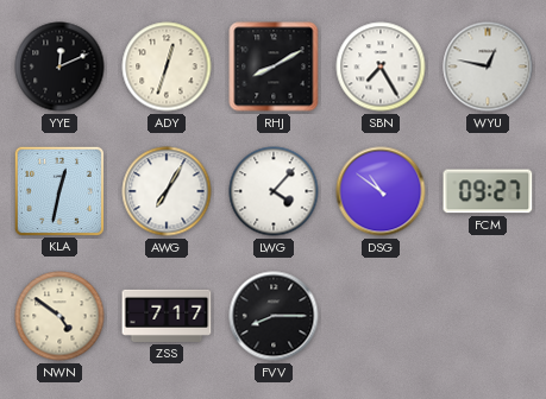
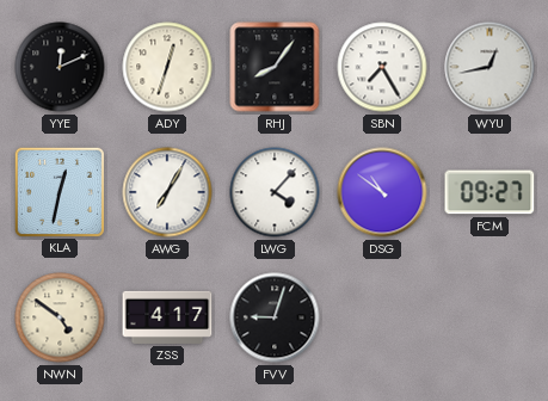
RHJ: 8:10 -> 8:06 (275, 67)
WYU: 12:47 -> 12:43 (489, 67)
ZSS: 7:17 -> 4:17 (167, 317)
FVV: 8:15 -> 9:03 (275, 317)
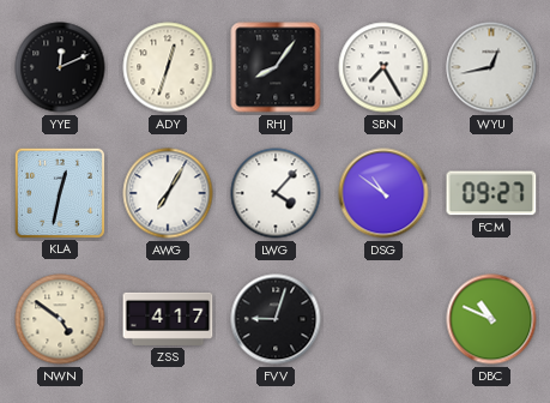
DBC: none -> 10:49 (491, 319)
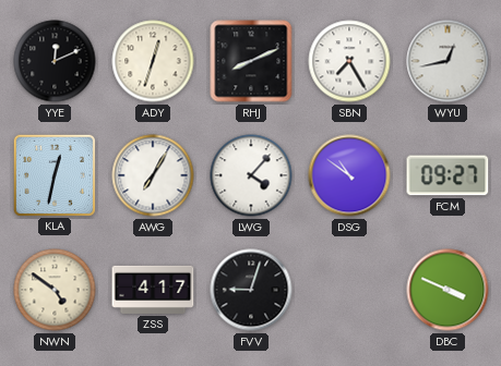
RHJ: 8:06 -> 8:11 (251, 61)
DBC: 10:49 -> 3:49 (448, 290)
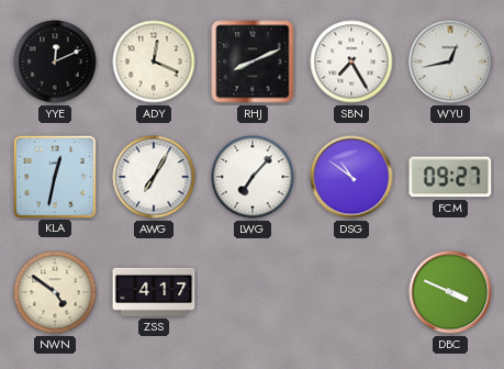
ADY: 12:33 -> 12:19 (154, 62)
LWG: 4:07 -> 7:07 (253, 177)
FVV: 9:03 -> none (251, 290)
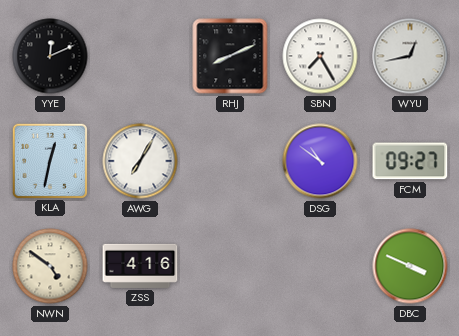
ADY: 12:19 -> none (154, 62)
LWG: 7:07 -> none (253, 177)
ZSS: 4:17 -> 4:16 (140, 266)
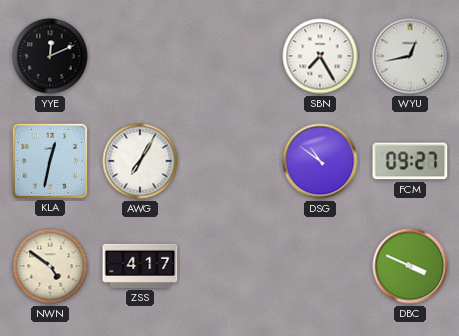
RHJ: 8:11 -> none (230, 56)
ZSS: 4:16 -> 4:17 (140, 266)
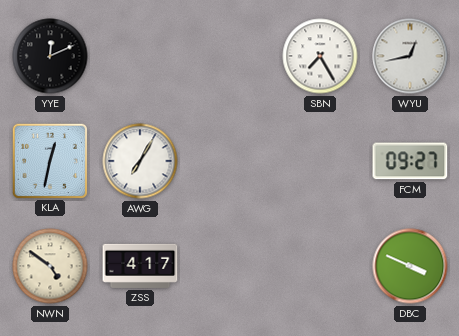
DSG: 10:51 -> none (320, 161)
